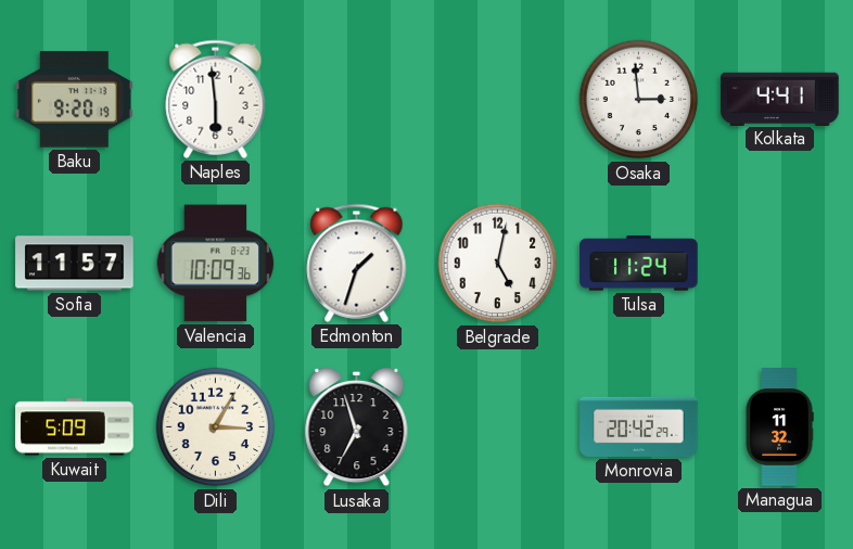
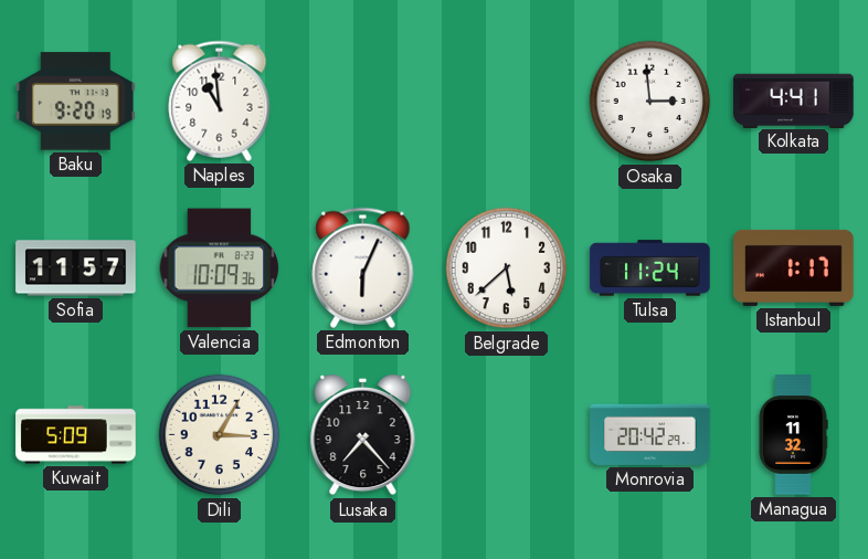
Naples: 5:59 -> 10:59 (220, 101)
Edmonton: 1:33 -> 6:04 (363, 267)
Belgrade: 5:02 -> 5:38 (507, 268)
Istanbul: none -> 1:17 (794, 267)
Lusaka: 6:57 -> 7:23 (363, 435)
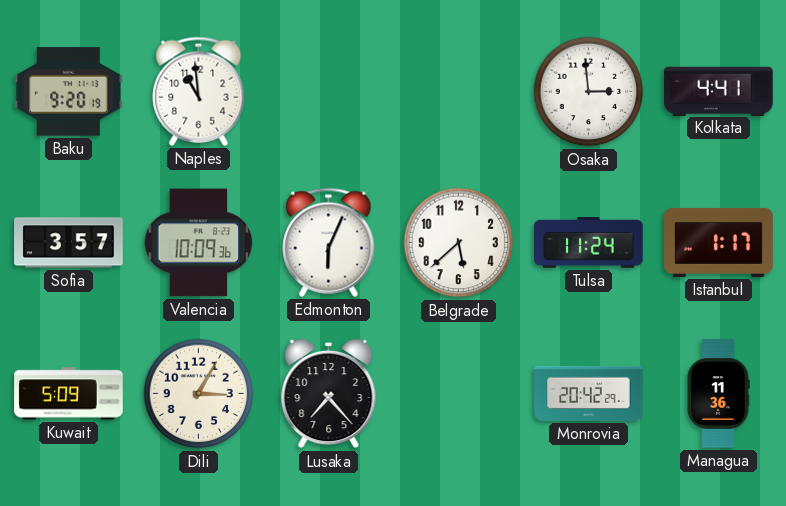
Sofia: 11:57 -> 3:57 (69, 243)
Managua: 11:32 -> 11:36 (718, 394)
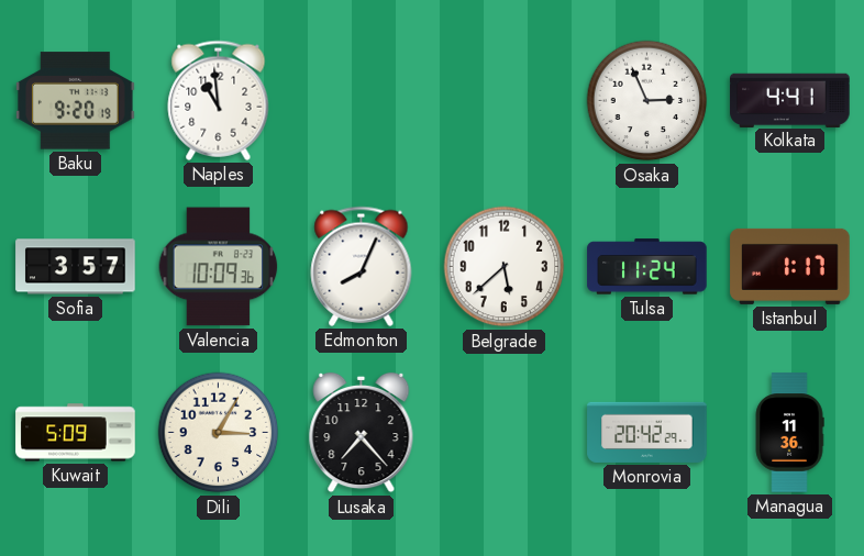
Osaka: 2:59 -> 2:56 (647, 101)
Edmonton: 6:04 -> 8:04 (362, 266)
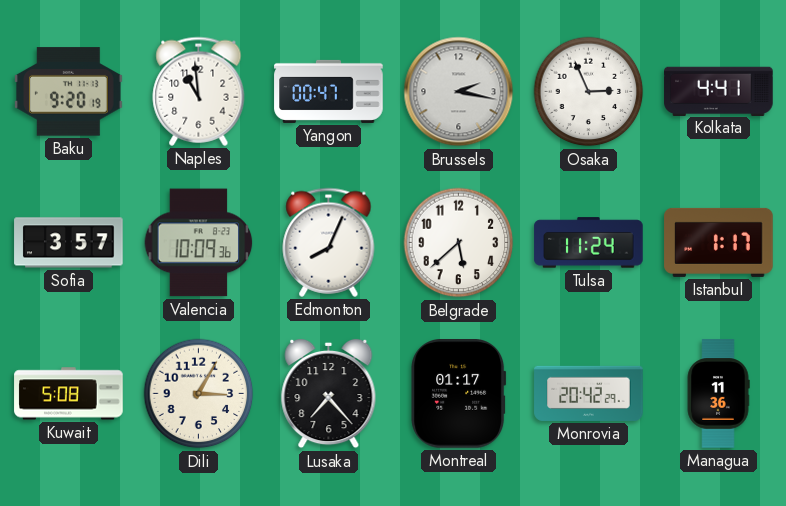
Yangon: none -> 00:47 (329, 91)
Brussels: none -> 2:17 (459, 92)
Kuwait: 5:09 -> 5:08 (69, 394)
Montreal: none -> 01:17 (459, 394)
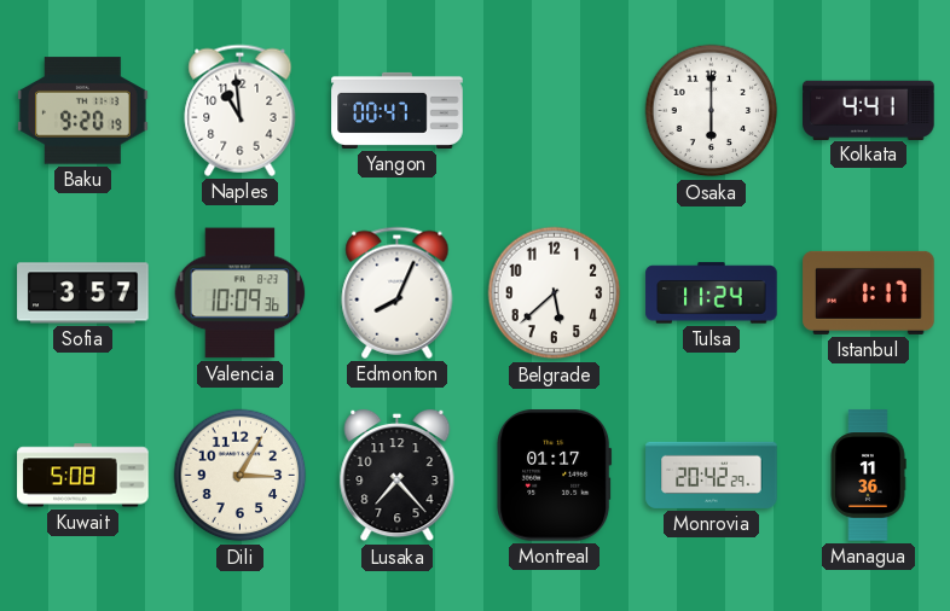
Brussels: 2:17 -> none (459, 92)
Osaka: 2:56 -> 6:00 (712, 111)
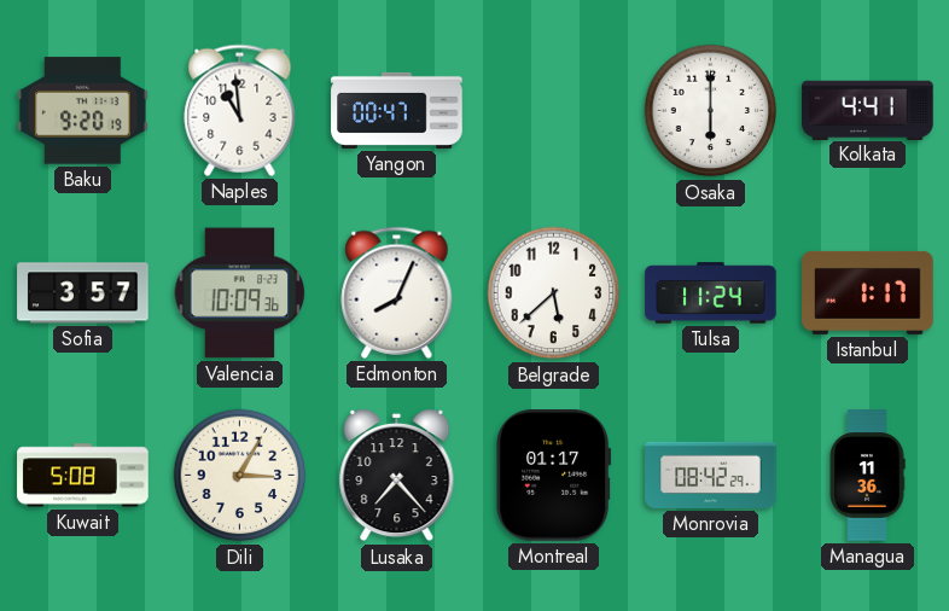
Monrovia: 20:42 -> 08:42 (711, 475)
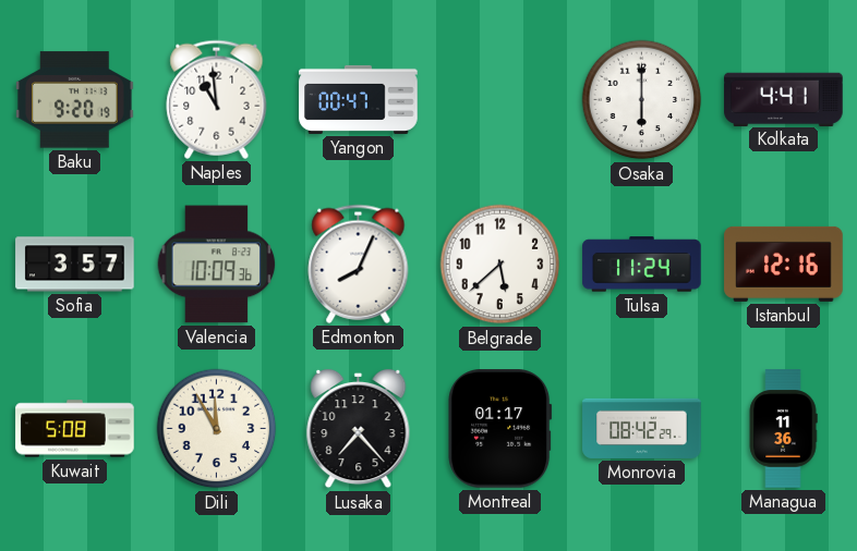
Istanbul: 1:17 -> 12:16 (784, 264)
Dili: 3:05 -> 11:55 (217, 429)
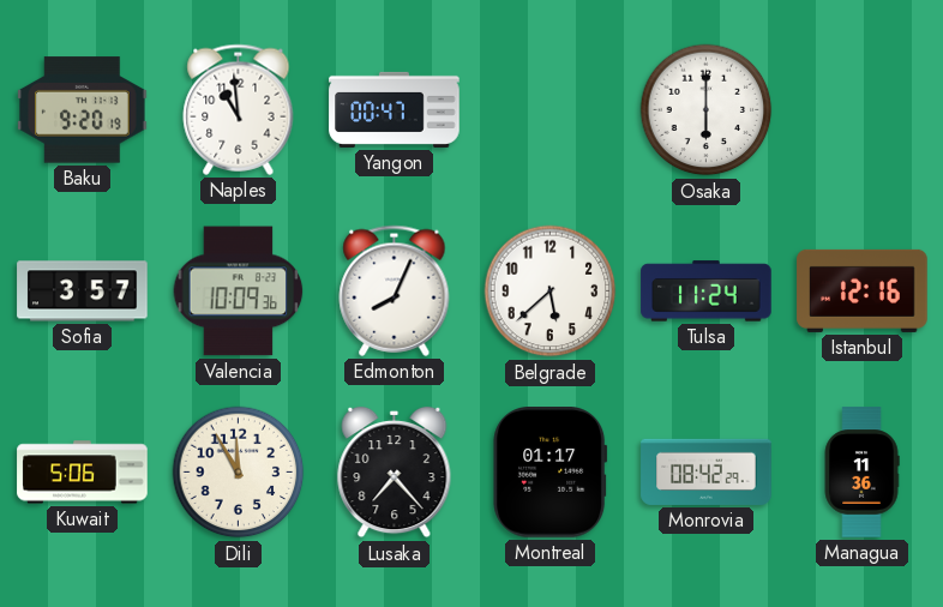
Kolkata: 4:41 -> none (784, 99)
Kuwait: 5:08 -> 5:06 (83, 473)
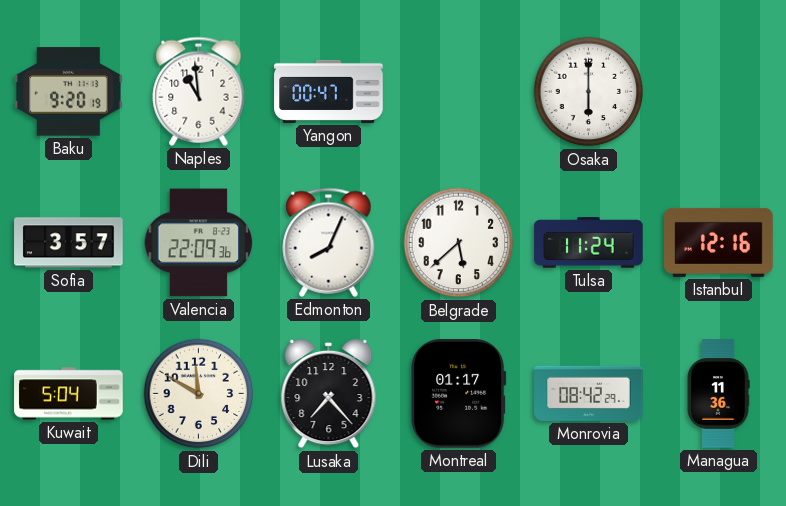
Valencia: 10:09 -> 22:09 (199, 243)
Kuwait: 5:06 -> 5:04 (69, 394)
Dili: 11:55 -> 11:50 (199, 394)
